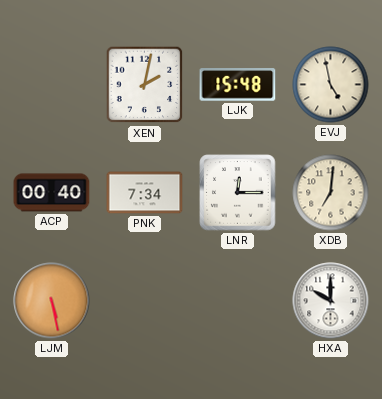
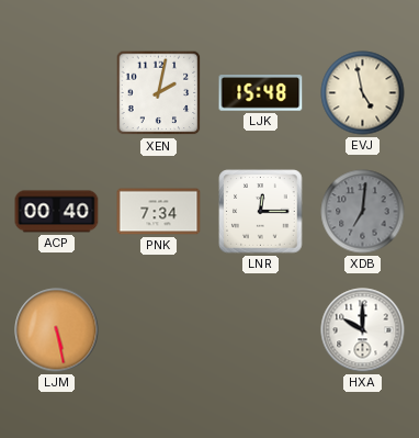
XDB dial: cream -> grey (363, 212)
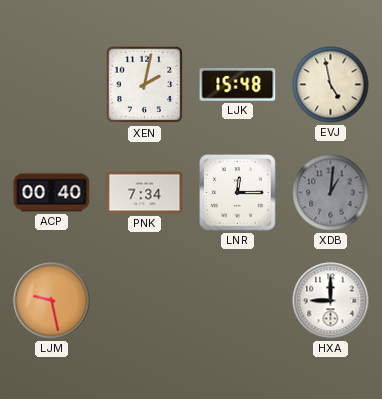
XDB: 7:01 -> 1:01 (331, 193)
LJM: 5:28 -> 9:28 (52, 301)
HXA: 10:00 -> 9:00 (331, 301)
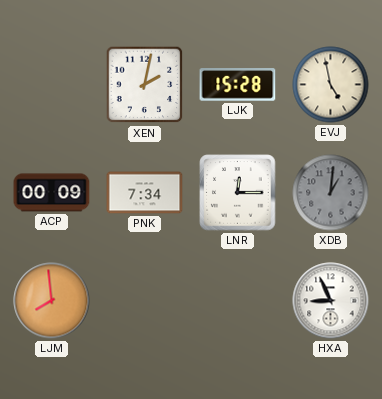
LJK: 15:48 -> 15:28 (238, 85)
ACP: 00:40 -> 00:09 (52, 193)
LJM: 9:28 -> 7:59 (52, 301)
HXA: 9:00 -> 8:56 (331, 301)
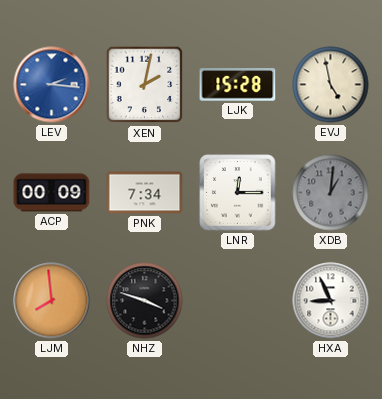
LEV: none -> 2:16 (52, 85)
NHZ: none -> 3:48 (145, 301)
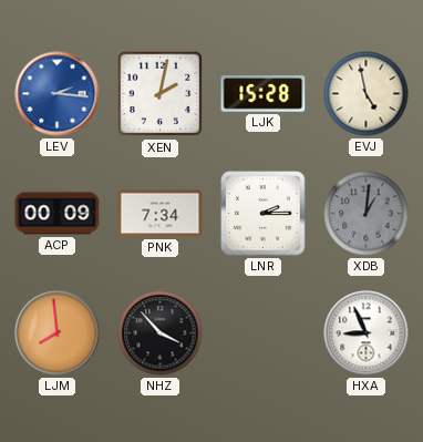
LNR: 12:15 -> 2:15 (264, 214)
NHZ: 3:48 -> 3:53 (161, 333)
